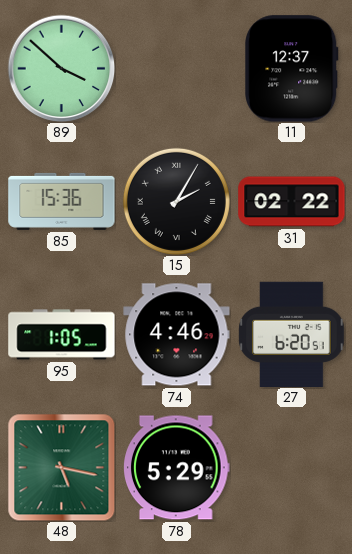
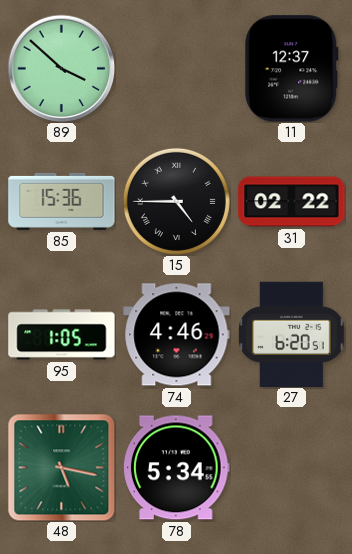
15: 2:05 -> 4:45 (176, 201)
78: 5:29 -> 5:34 (177, 468)
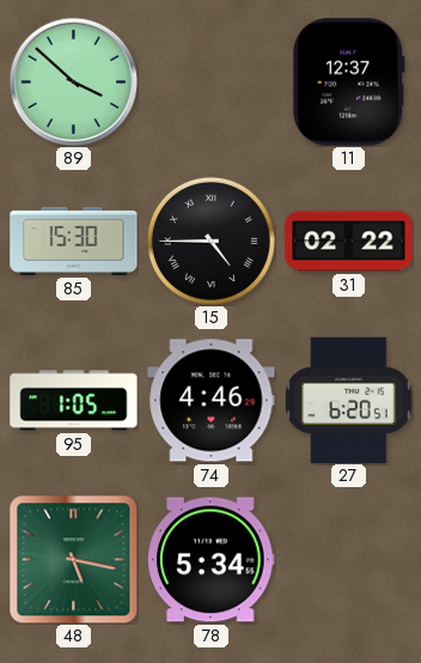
85: 15:36 -> 15:30 (74, 241)
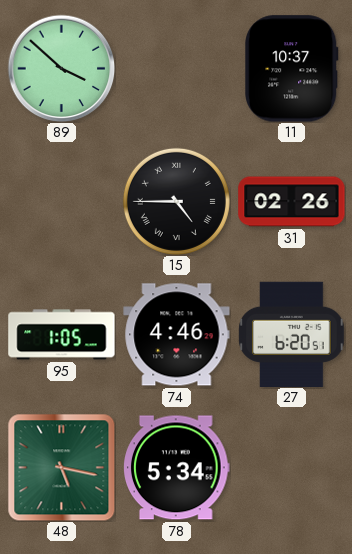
11: 12:37 -> 10:37 (292, 69)
85: 15:30 -> none (74, 241)
31: 02:22 -> 02:26 (292, 202)
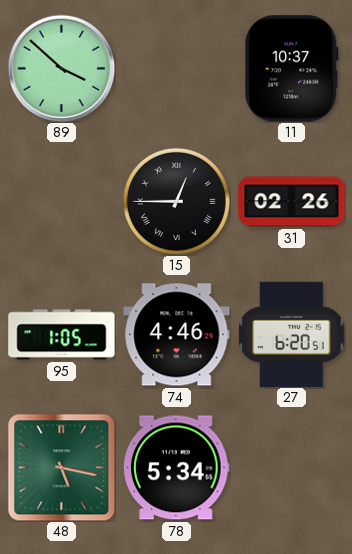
15: 4:45 -> 12:45 (176, 201)
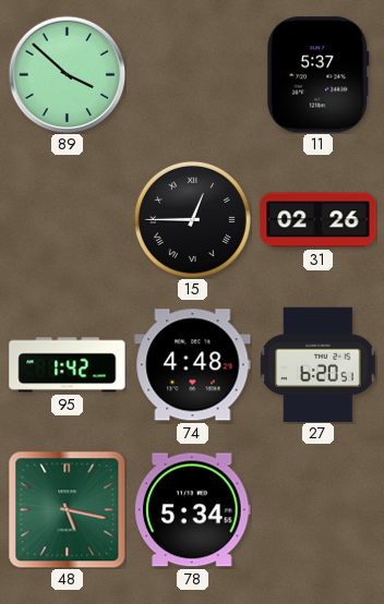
11: 10:37 -> 5:37 (319, 75)
95: 1:05 -> 1:42 (68, 365)
74: 4:46 -> 4:48 (193, 365)
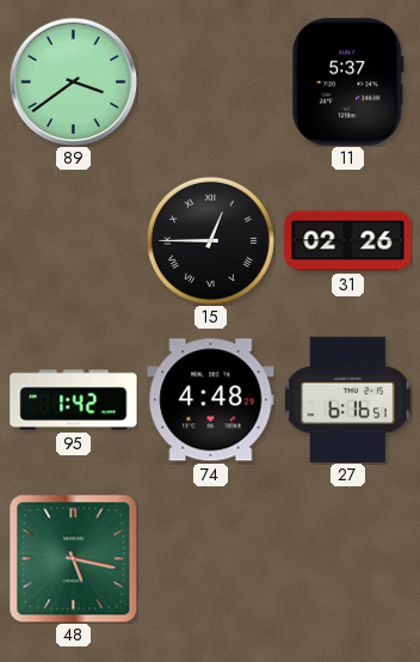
89: 3:52 -> 3:39 (73, 81)
27: 6:20 -> 6:16 (348, 399)
78: 5:34 -> none (193, 510)
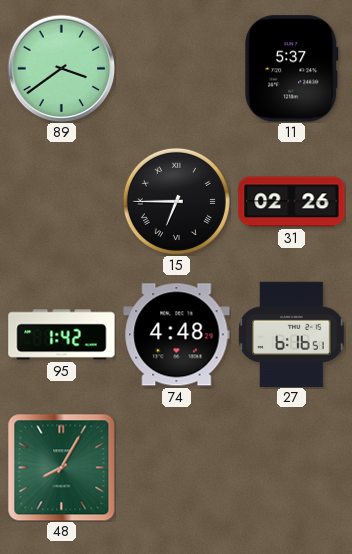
15: 12:45 -> 6:45 (176, 201)
48: 5:17 -> 8:05 (61, 467)
